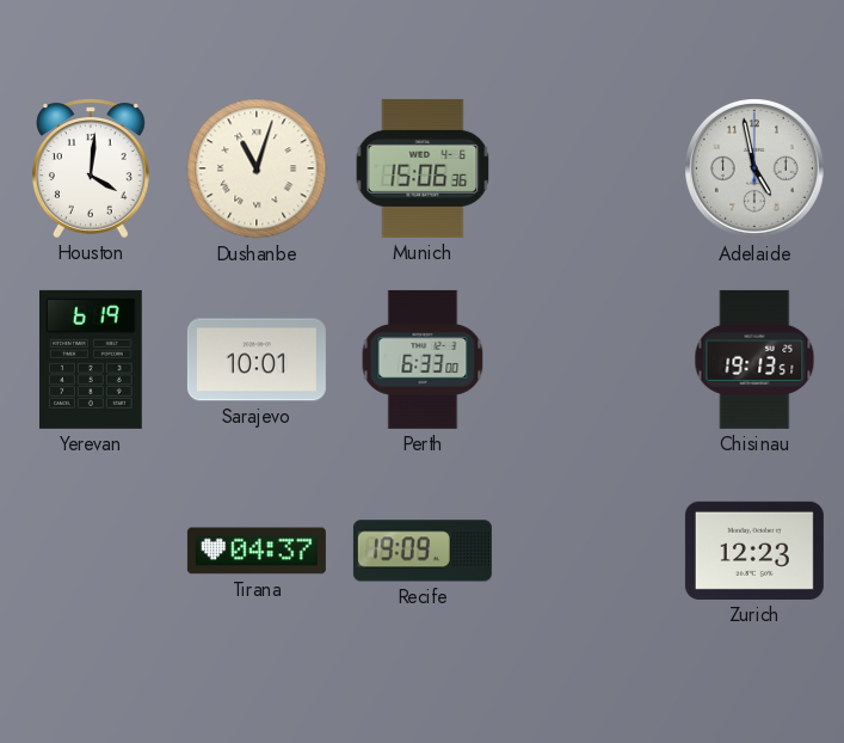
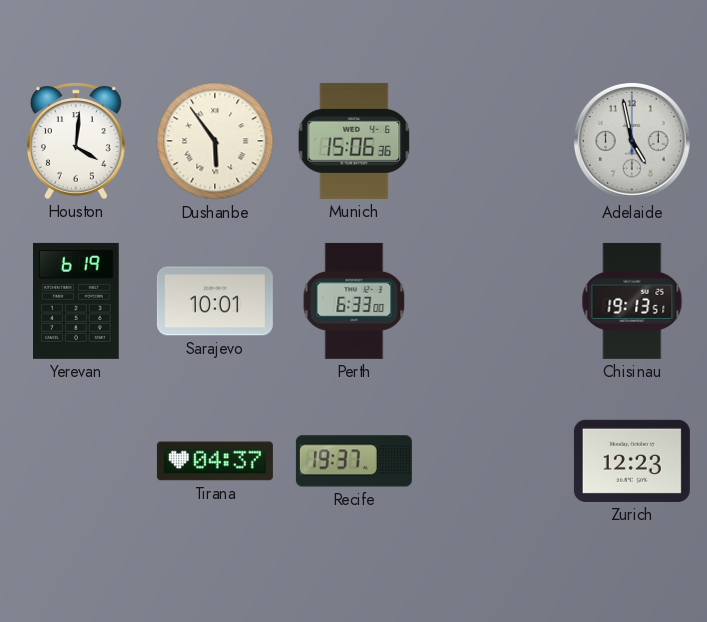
Dushanbe: 11:03 -> 5:54 (215, 141)
Recife: 19:09 -> 19:37 (354, 461)
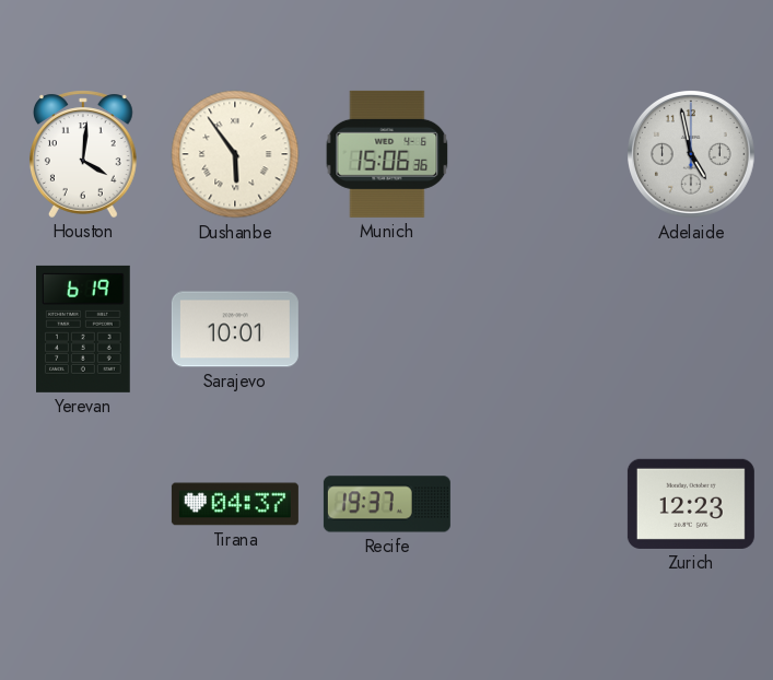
Perth: 6:33 -> none (354, 301)
Chisinau: 19:13 -> none (632, 301)
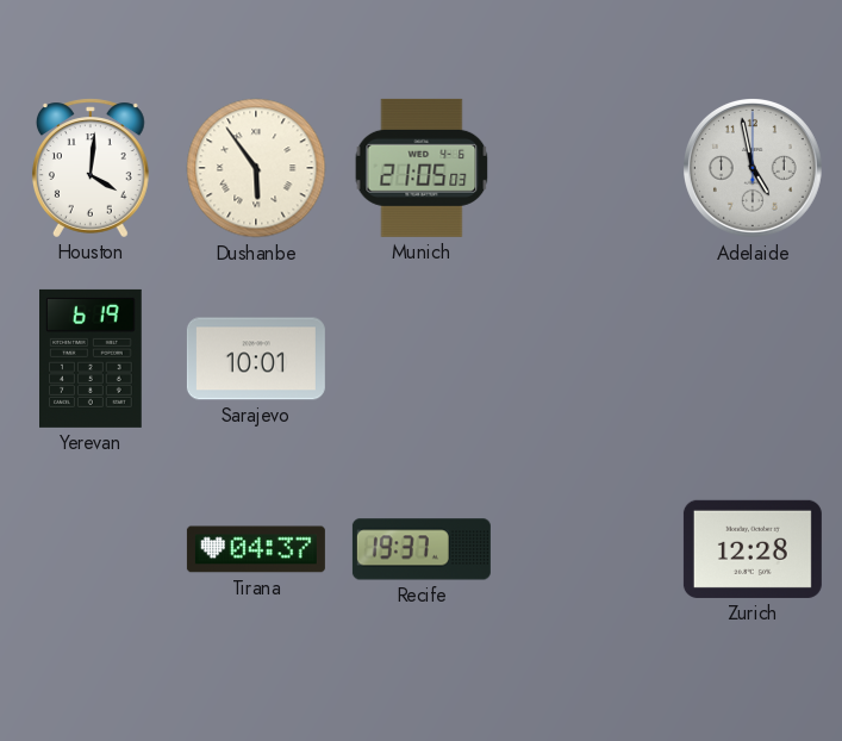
Munich: 15:06 -> 21:05 (422, 168)
Zurich: 12:23 -> 12:28 (753, 549)
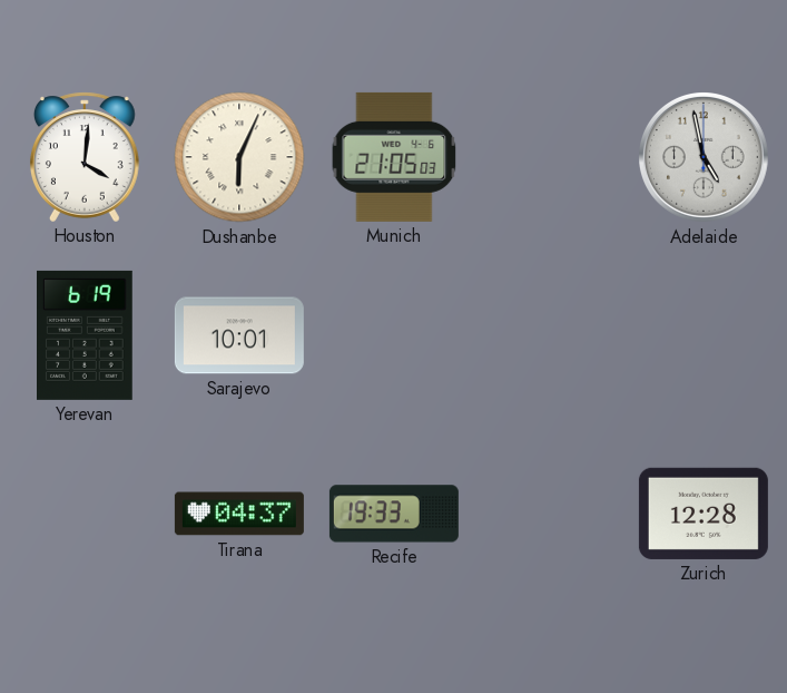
Dushanbe: 5:54 -> 6:04 (239, 157)
Recife: 19:37 -> 19:33 (394, 514)
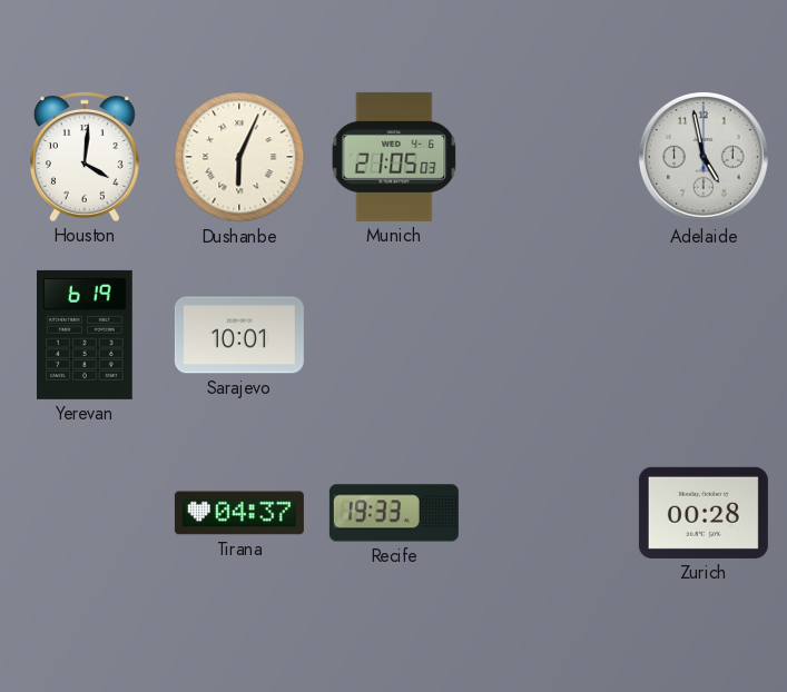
Zurich: 12:28 -> 00:28 (704, 513)
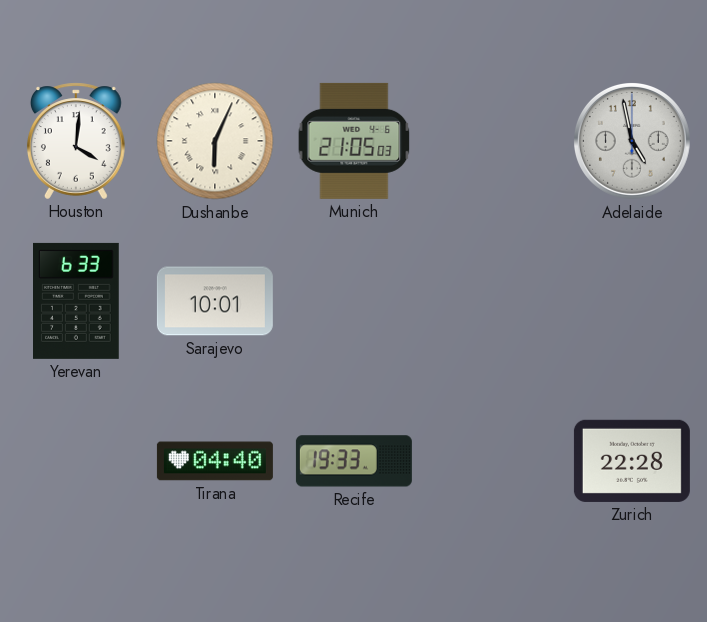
Yerevan: 6:19 -> 6:33 (77, 301)
Tirana: 04:37 -> 04:40 (215, 461)
Zurich: 00:28 -> 22:28 (632, 461)
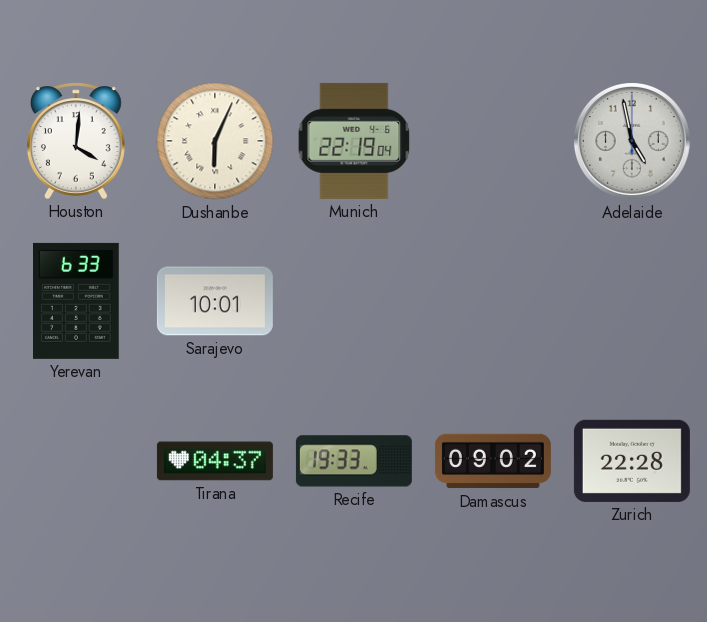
Munich: 21:05 -> 22:19 (354, 141)
Tirana: 04:40 -> 04:37 (215, 461)
Damascus: none -> 09:02 (493, 461)
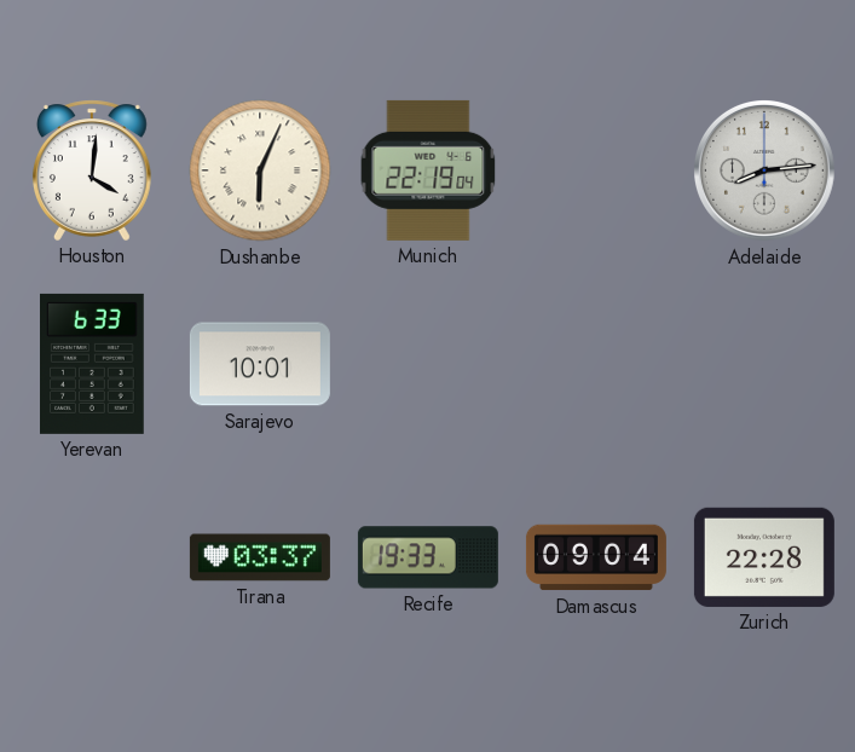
Adelaide: 4:58 -> 8:14 (766, 172)
Tirana: 04:37 -> 03:37 (260, 557)
Damascus: 09:02 -> 09:04 (596, 557)
